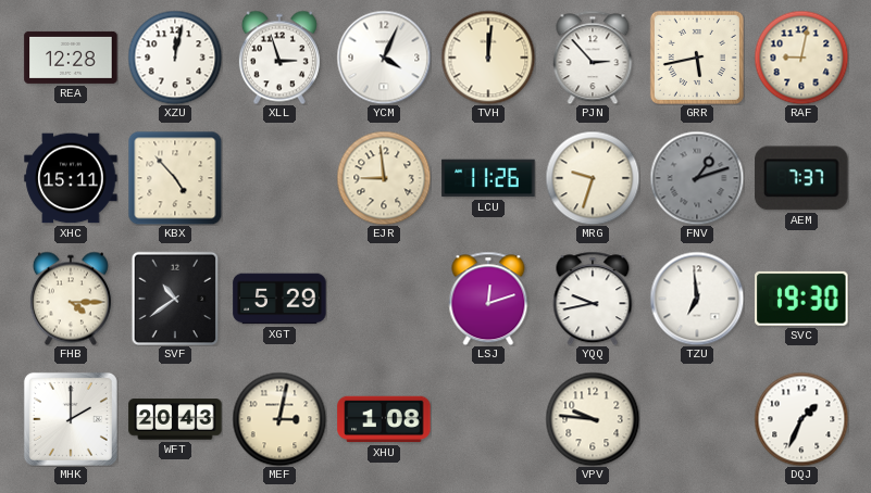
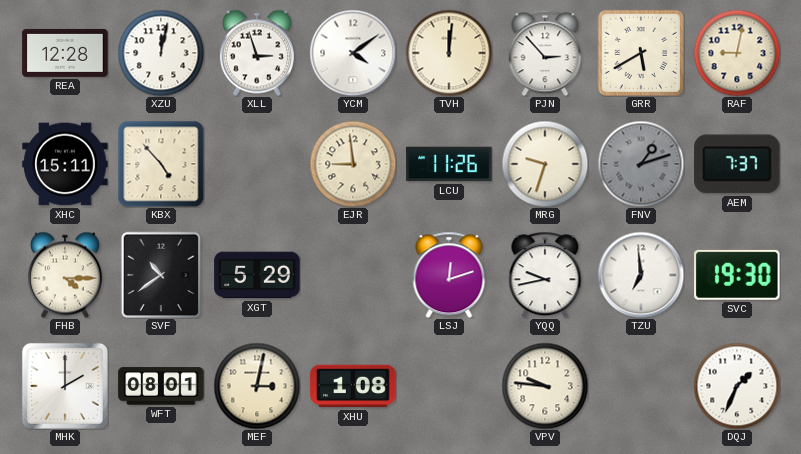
YCM: 4:04 -> 4:09 (353, 53)
GRR: 5:43 -> 5:40 (641, 53)
WFT: 20:43 -> 08:01 (161, 386)
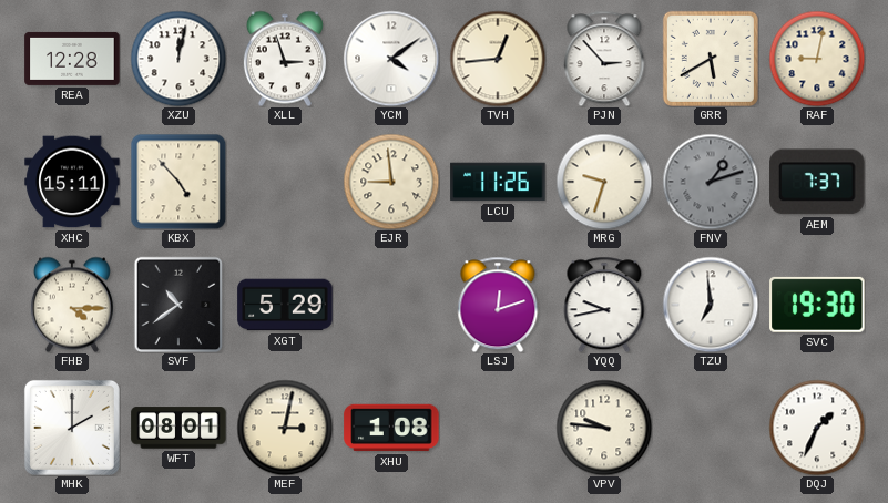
TVH: 12:01 -> 12:44 (498, 59)
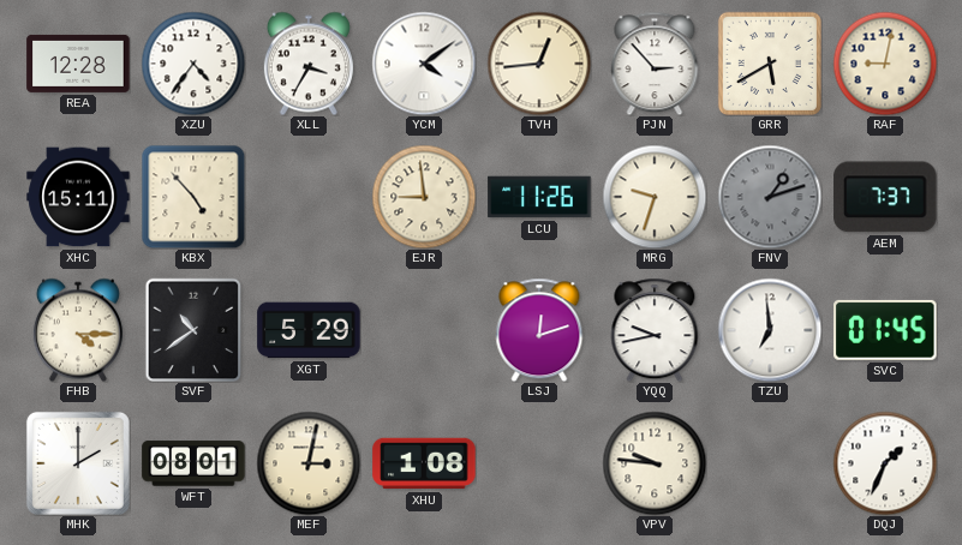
XZU: 12:02 -> 4:36 (193, 64)
XLL: 2:57 -> 3:35 (309, 64)
SVC: 19:30 -> 01:45 (885, 330)
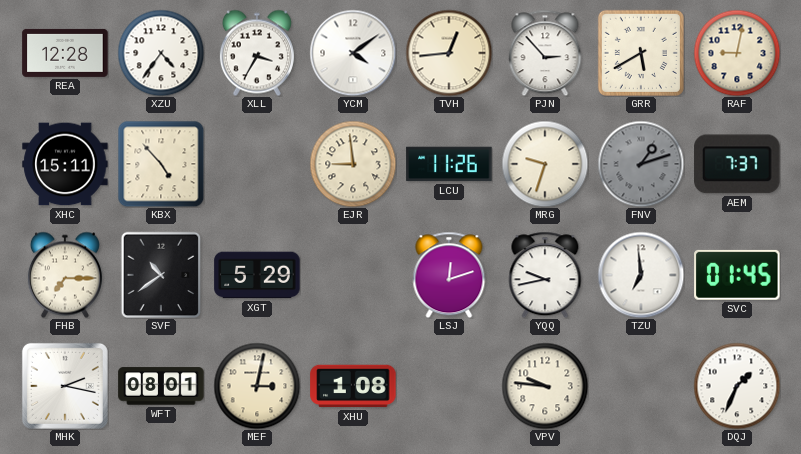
FHB: 4:15 -> 7:15 (65, 275)
MHK: 2:00 -> 2:17 (65, 386)
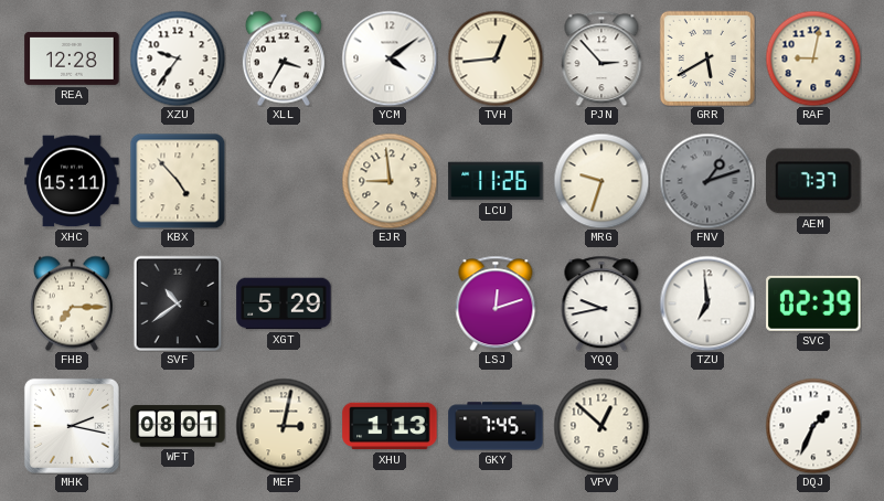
XZU: 4:36 -> 9:36 (178, 58)
SVC: 01:45 -> 02:39 (813, 303)
XHU: 1:08 -> 1:13 (390, 426)
GKY: none -> 7:45 (496, 426)
VPV: 9:46 -> 12:52 (601, 426)
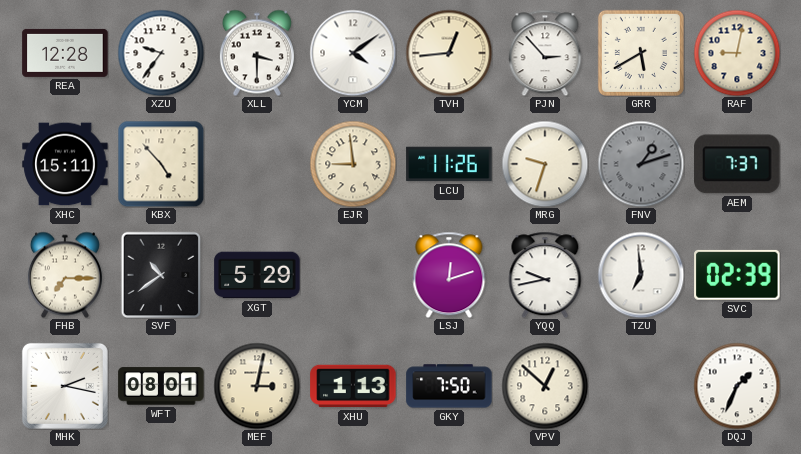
XLL: 3:35 -> 3:30 (257, 53)
GKY: 7:45 -> 7:50 (449, 386)
